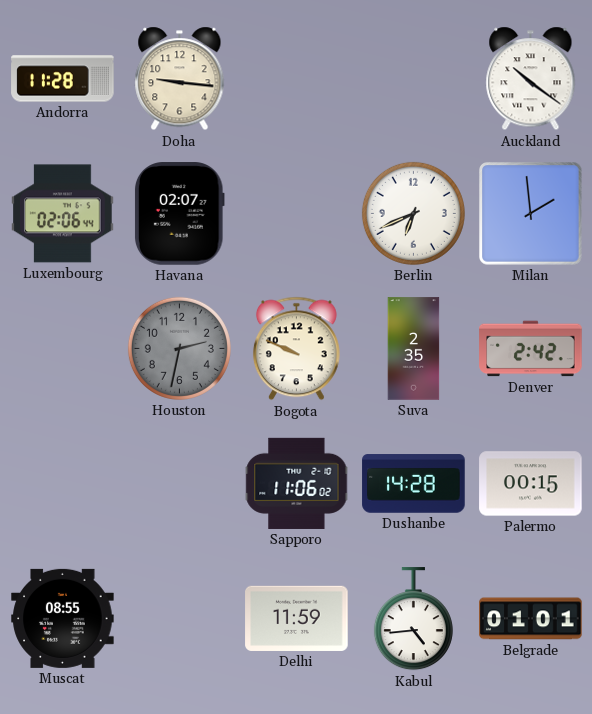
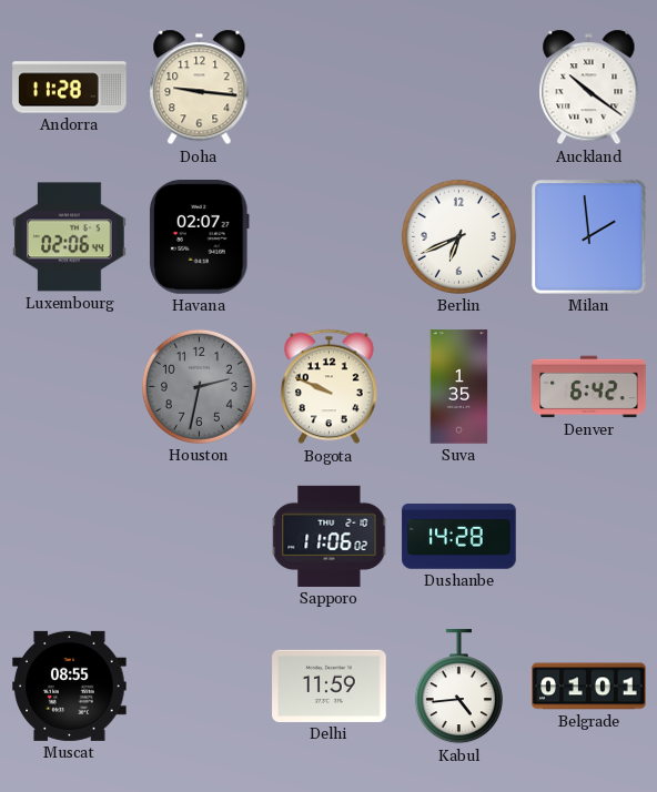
Suva: 2:35 -> 1:35 (459, 387)
Denver: 2:42 -> 6:42 (589, 387)
Palermo: 00:15 -> none (531, 484)
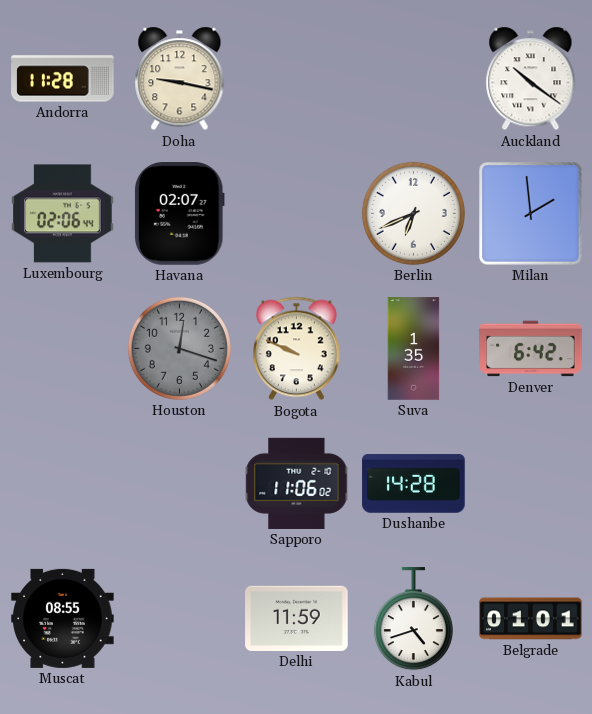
Doha: 9:16 -> 9:17 (180, 79)
Houston: 2:32 -> 12:18 (179, 348)
Kabul: 4:44 -> 4:42 (413, 619)
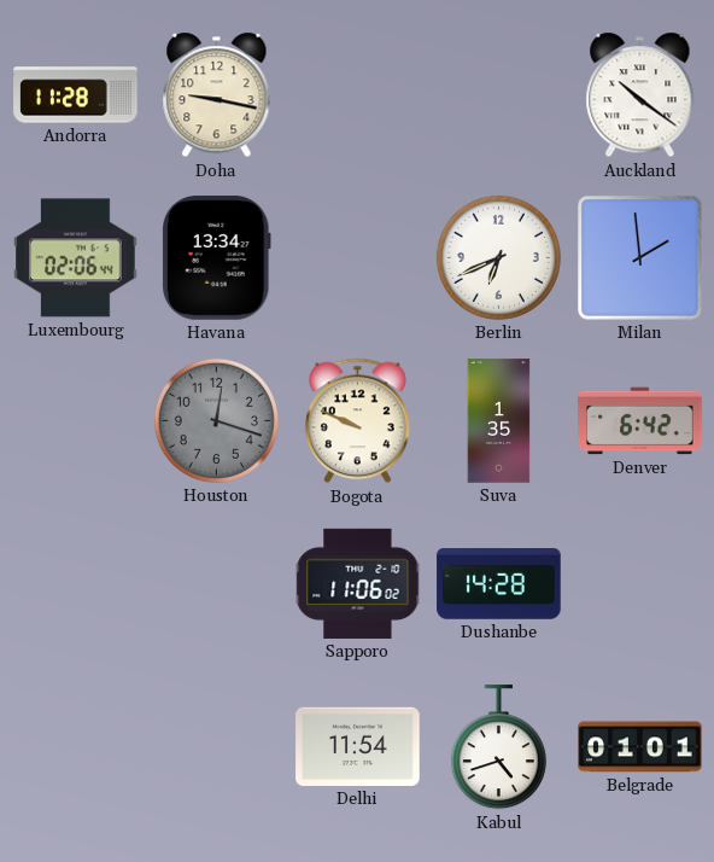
Havana: 02:07 -> 13:34 (216, 258)
Muscat: 08:55 -> none (63, 618)
Delhi: 11:59 -> 11:54 (358, 746)
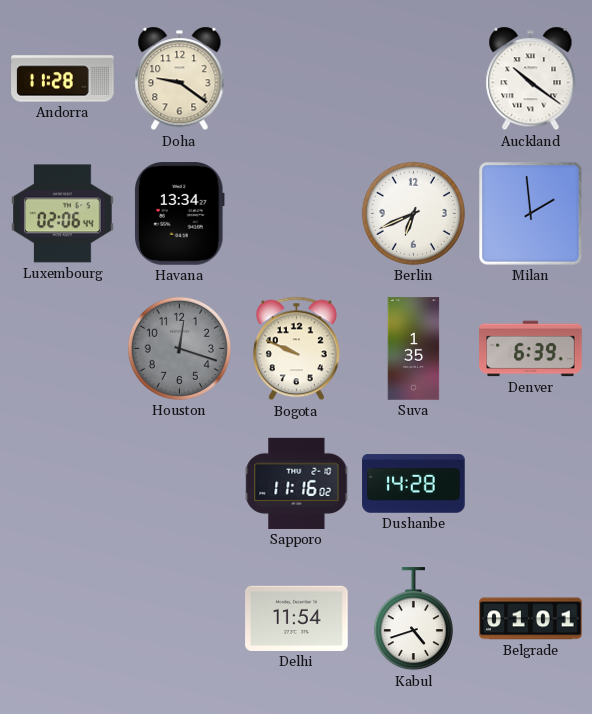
Doha: 9:17 -> 9:21 (180, 79)
Denver: 6:42 -> 6:39 (531, 349)
Sapporo: 11:06 -> 11:16 (297, 483)
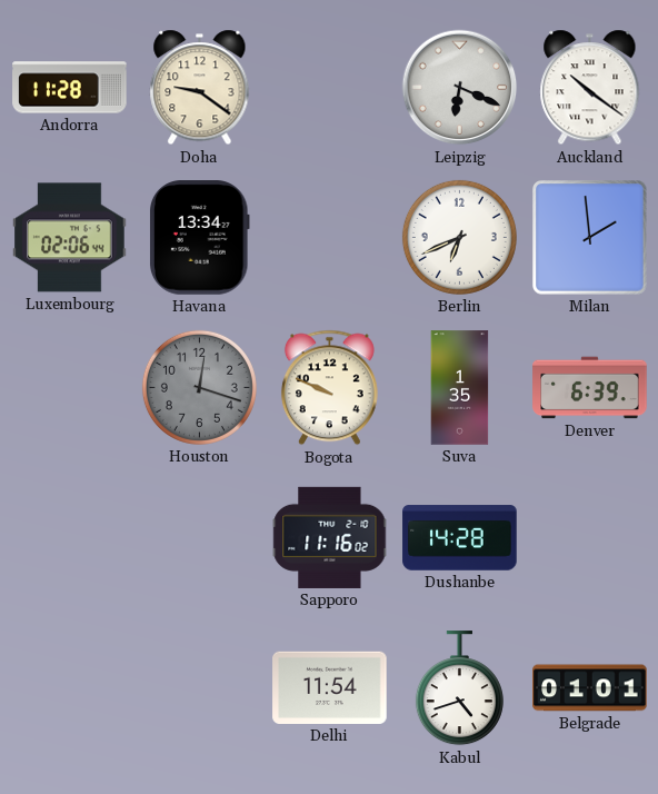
Leipzig: none -> 6:19 (460, 88)
